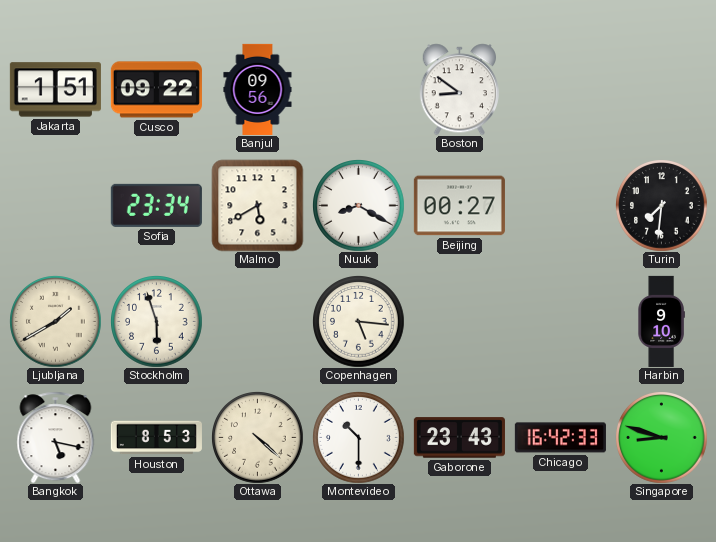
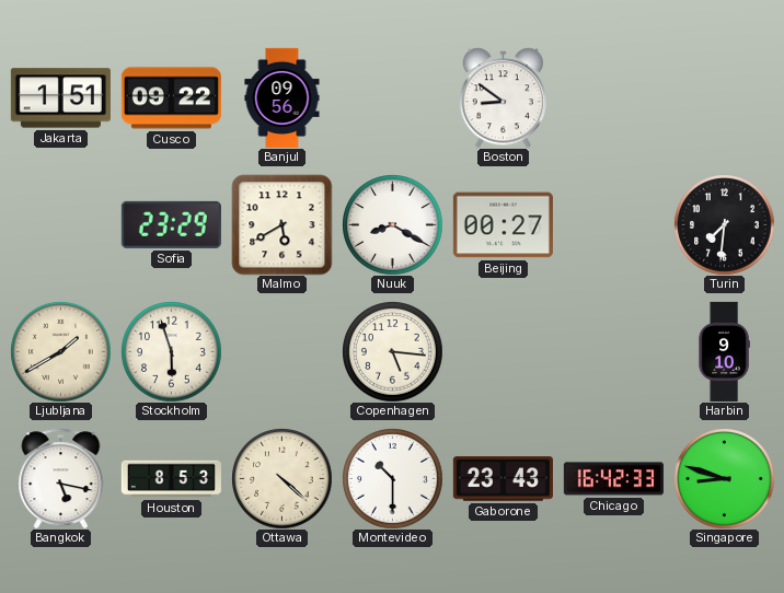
Sofia: 23:34 -> 23:29 (171, 224)
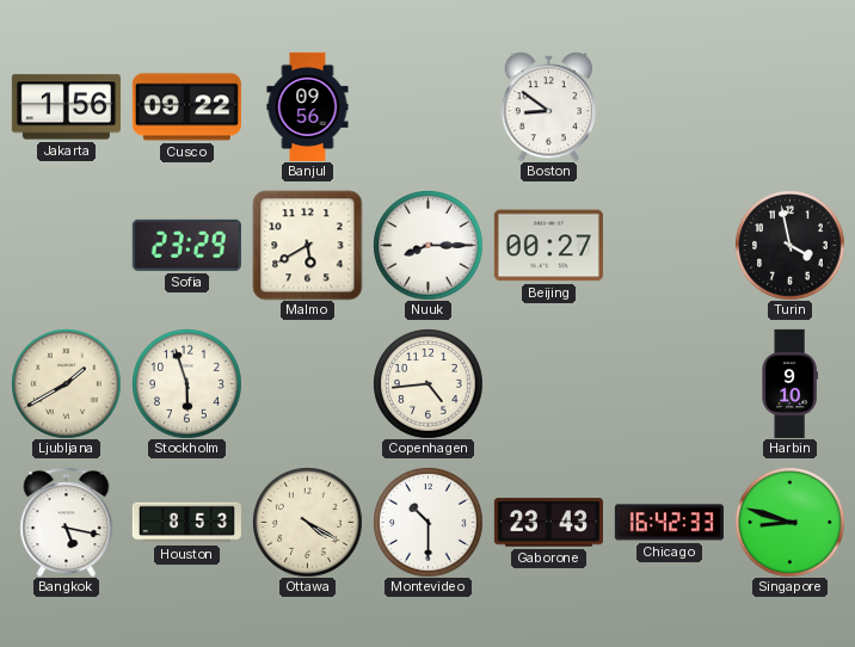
Jakarta: 1:51 -> 1:56 (66, 107)
Nuuk: 8:20 -> 8:15 (427, 245)
Turin: 7:31 -> 3:58 (789, 245)
Copenhagen: 5:16 -> 4:44 (427, 383)
Ottawa: 4:22 -> 4:20 (307, 522)
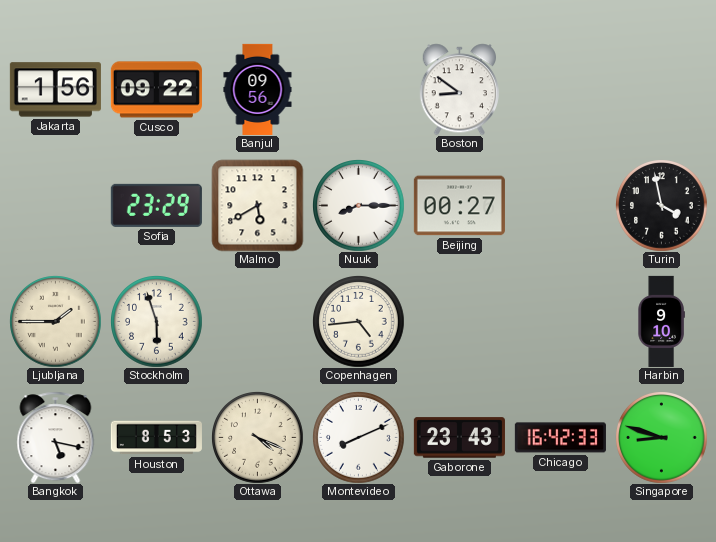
Ljubljana: 1:40 -> 1:45 (55, 321)
Ottawa: 4:20 -> 4:19 (257, 437)
Montevideo: 10:30 -> 8:11 (358, 437)
